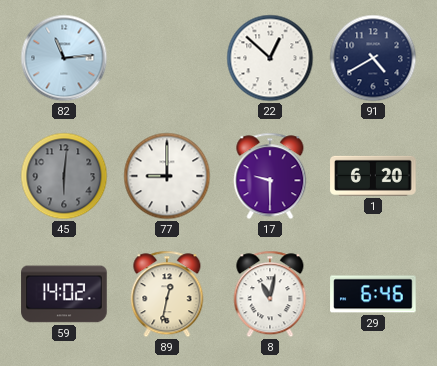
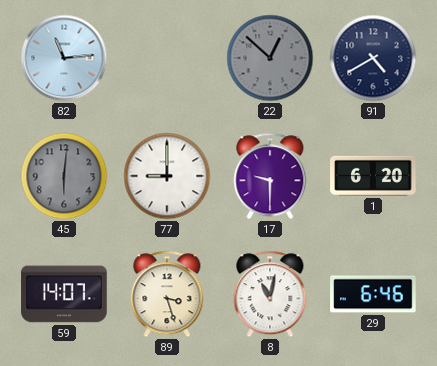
22 dial: white -> grey (270, 58)
59: 14:02 -> 14:07 (64, 294)
89: 12:32 -> 3:27 (167, 294)
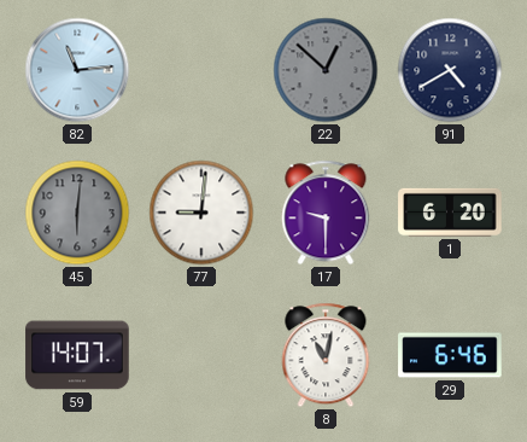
77: 9:00 -> 9:01 (201, 213)
89: 3:27 -> none (167, 294)
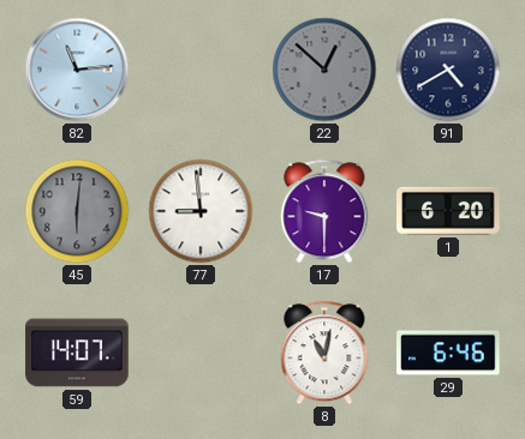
77: 9:01 -> 8:59 (201, 211)
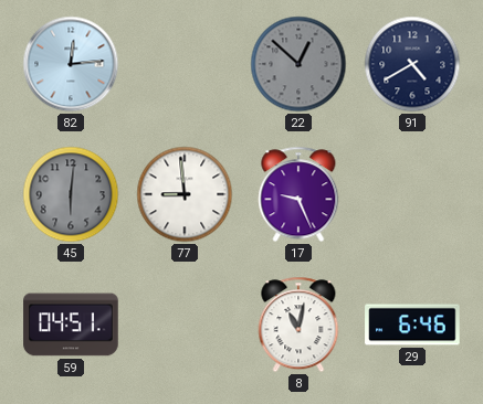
82: 11:14 -> 12:14 (71, 64)
17: 9:30 -> 9:26 (298, 194)
1: 6:20 -> none (448, 211)
59: 14:07 -> 04:51 (71, 325)
